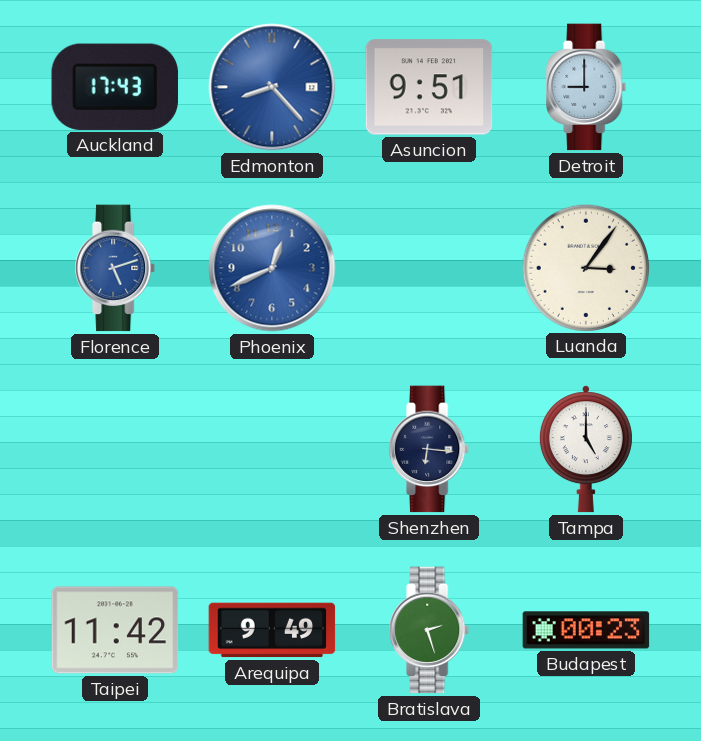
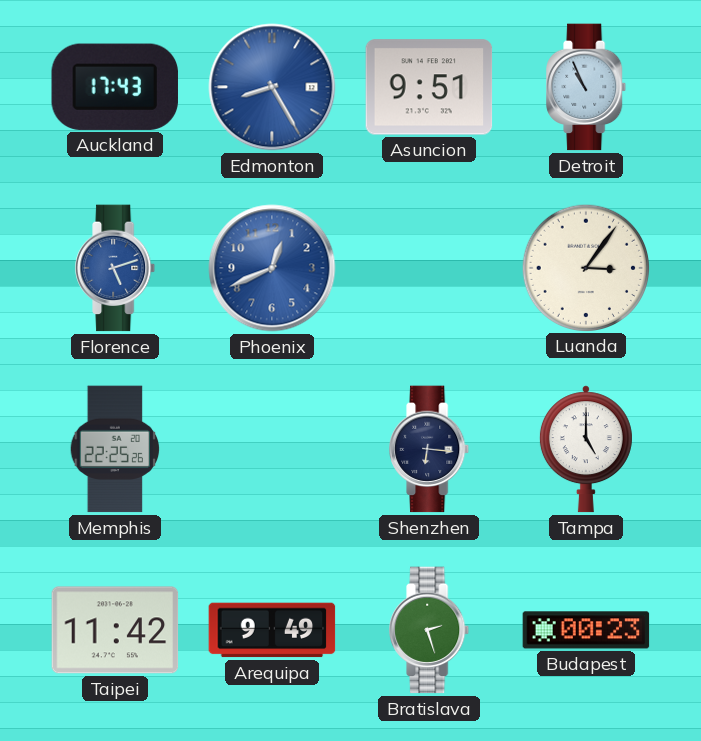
Edmonton: 8:23 -> 8:25 (272, 87)
Detroit: 9:00 -> 10:56 (587, 87)
Memphis: none -> 22:25 (115, 449)
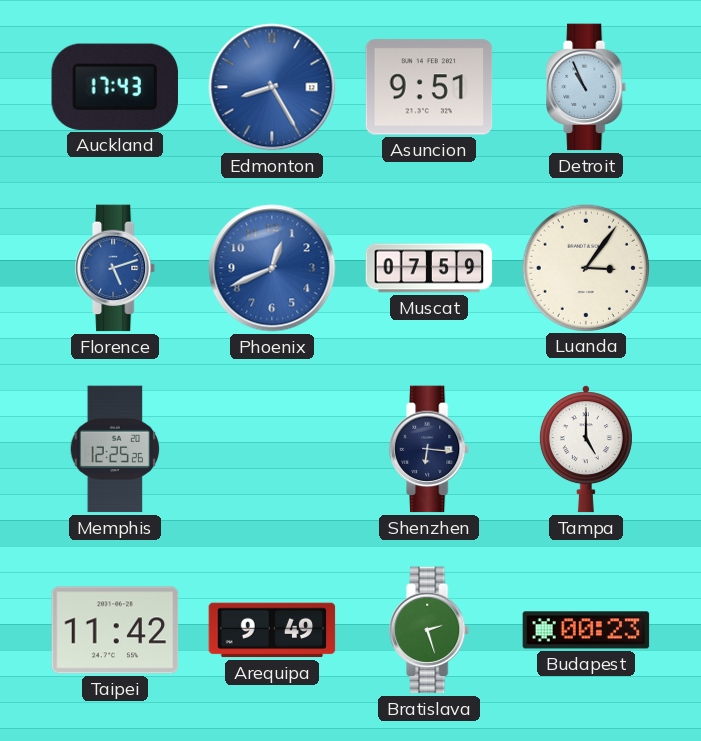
Muscat: none -> 07:59 (429, 268)
Memphis: 22:25 -> 12:25 (115, 449)
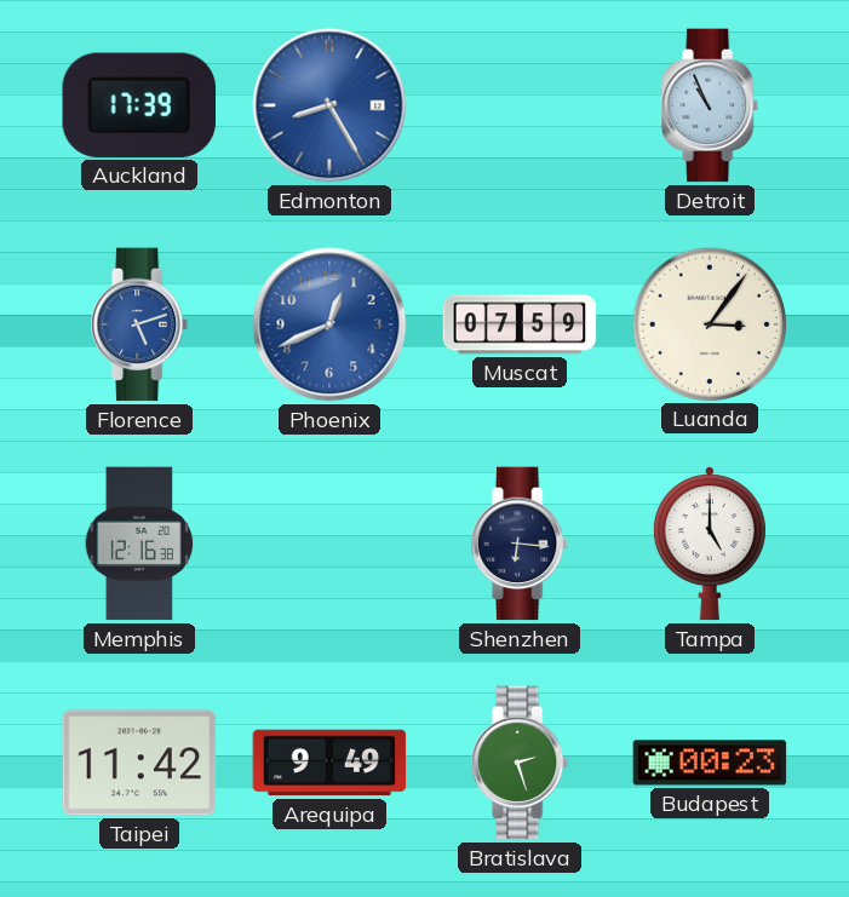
Auckland: 17:43 -> 17:39 (139, 105)
Asuncion: 9:51 -> none (429, 87)
Memphis: 12:25 -> 12:16 (139, 544)
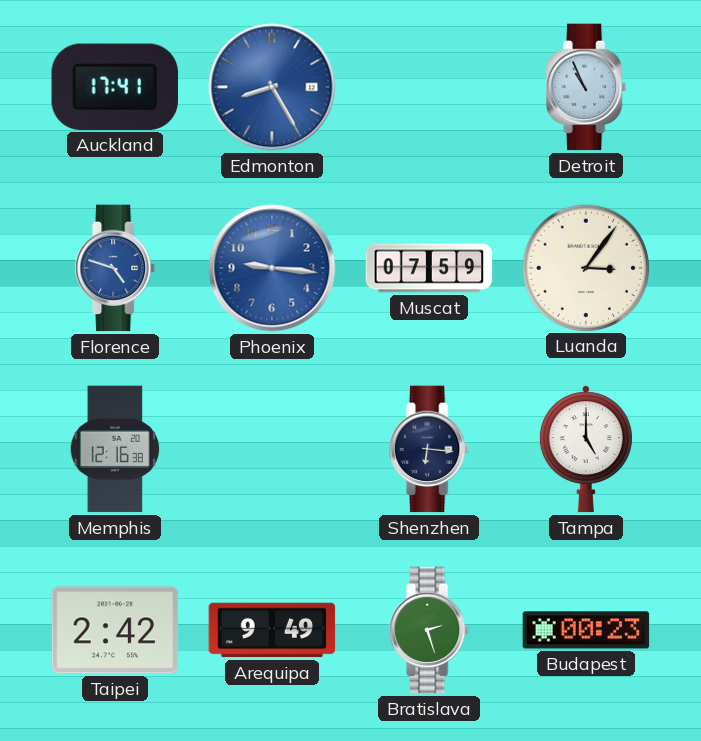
Auckland: 17:39 -> 17:41 (115, 87)
Florence: 5:12 -> 4:48 (116, 268)
Phoenix: 12:41 -> 9:16 (272, 268)
Taipei: 11:42 -> 2:42 (115, 630)
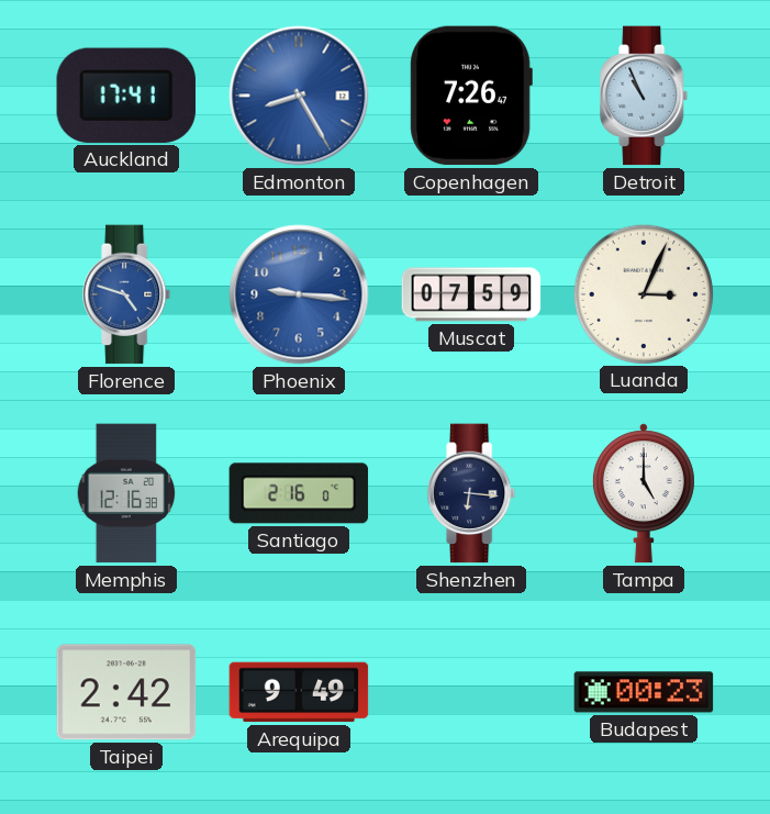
Copenhagen: none -> 7:26 (471, 96)
Luanda: 3:06 -> 3:04 (643, 293)
Santiago: none -> 2:16 (299, 493)
Bratislava: 2:27 -> none (430, 630)
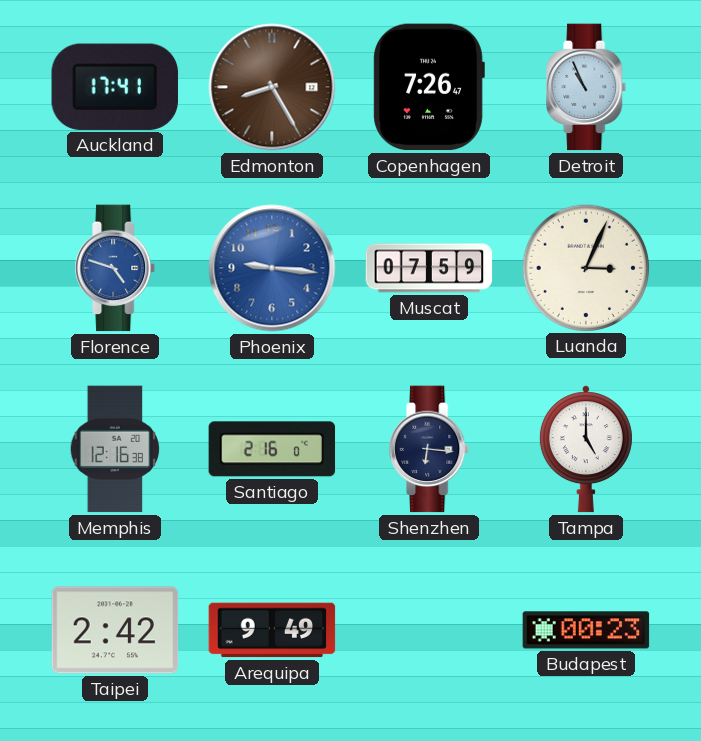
Edmonton dial: blue -> brown (272, 87)
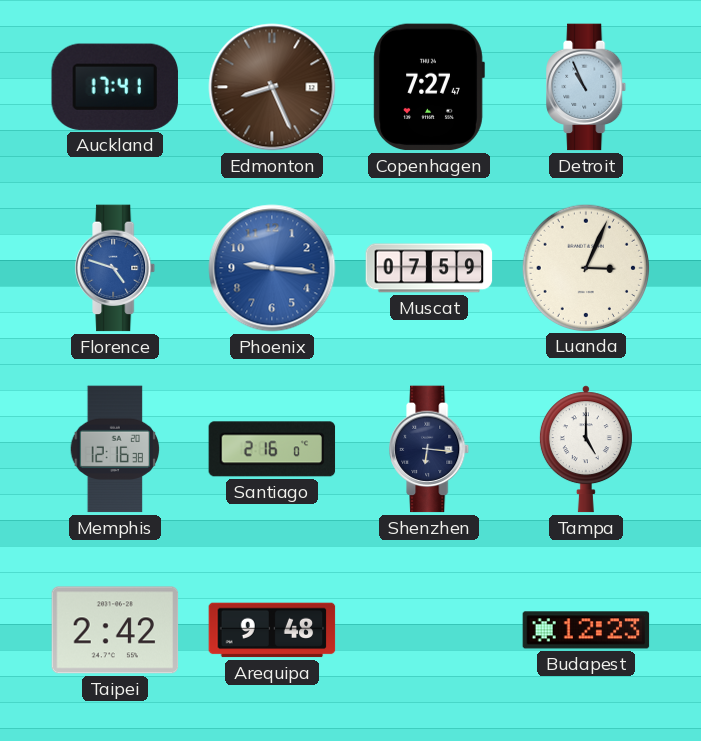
Edmonton: 8:25 -> 8:26 (272, 87)
Copenhagen: 7:26 -> 7:27 (429, 87)
Arequipa: 9:49 -> 9:48 (272, 630)
Budapest: 00:23 -> 12:23 (586, 630)
